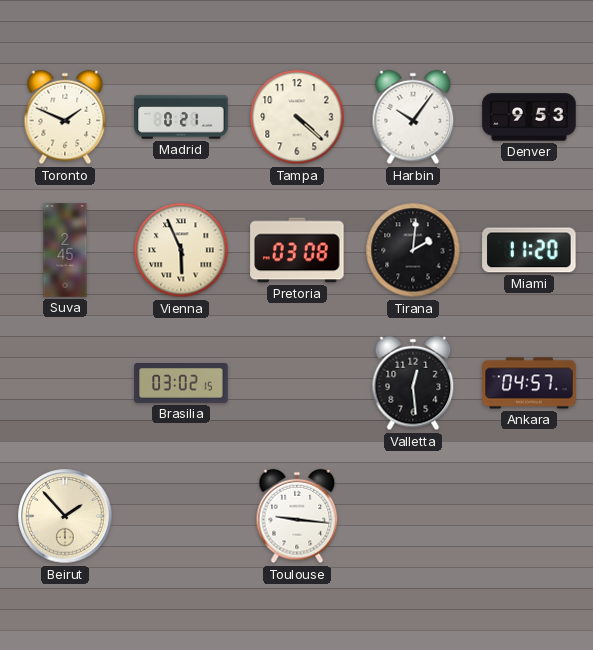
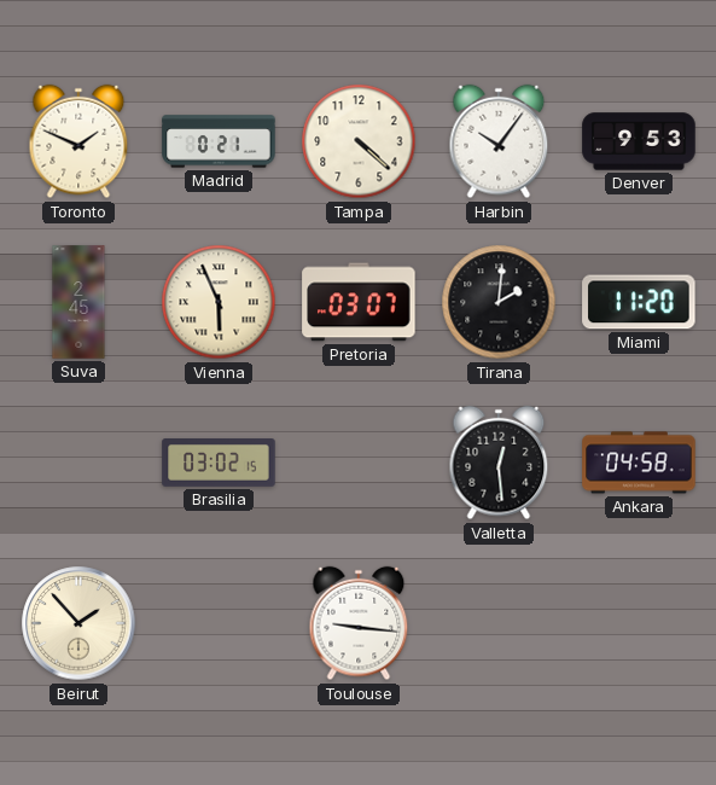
Pretoria: 03:08 -> 03:07 (359, 302)
Ankara: 04:57 -> 04:58 (639, 463)
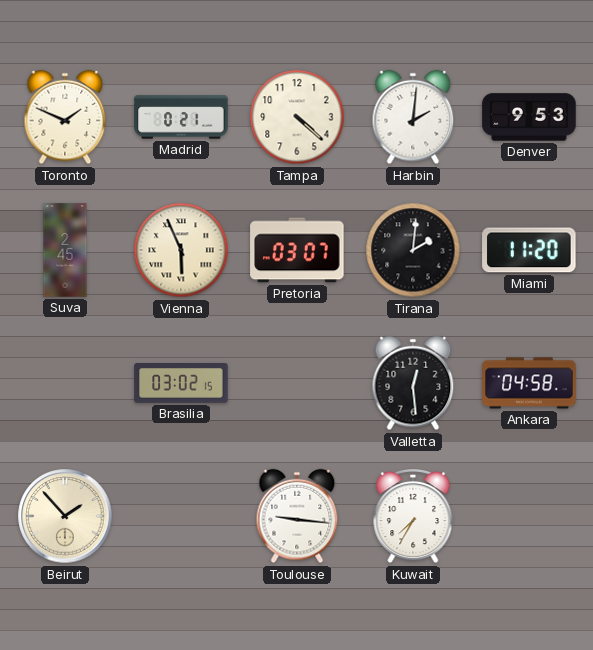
Harbin: 10:06 -> 2:01 (413, 117)
Kuwait: none -> 7:35 (413, 517)
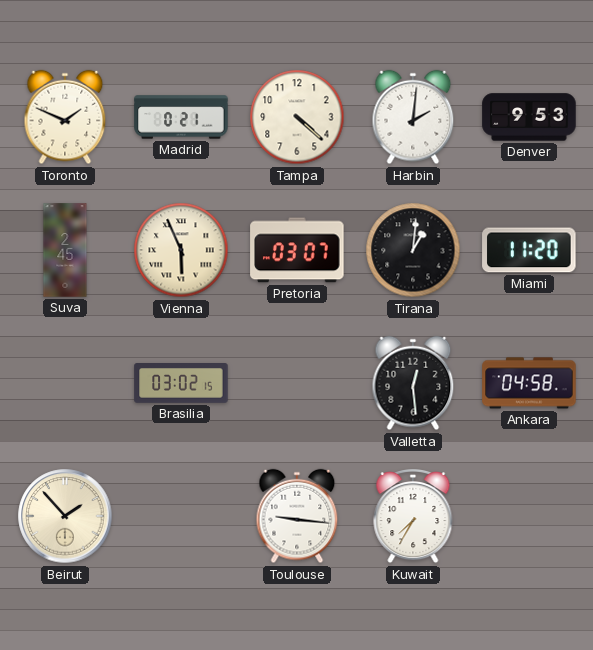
Tirana: 2:01 -> 1:01 (413, 250)
